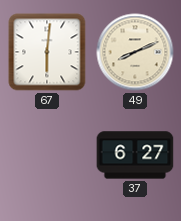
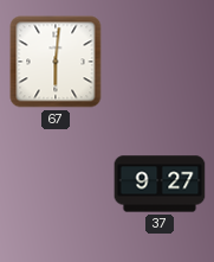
49: 8:11 -> none (135, 52)
37: 6:27 -> 9:27 (160, 184)
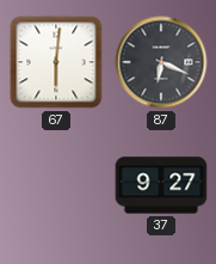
87: none -> 6:19 (161, 62)
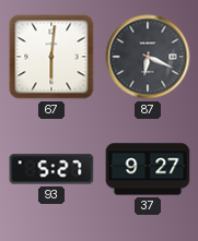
93: none -> 5:27 (51, 169)
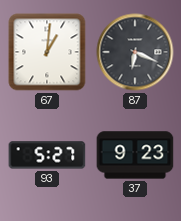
67: 6:01 -> 1:01 (47, 52)
37: 9:27 -> 9:23 (135, 155)
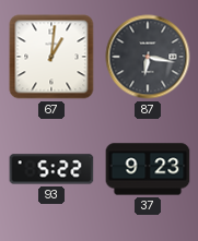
87: 6:19 -> 6:17 (148, 57)
93: 5:27 -> 5:22 (51, 169)
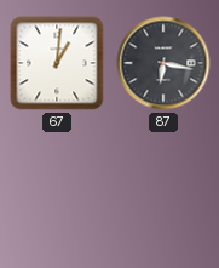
93: 5:22 -> none (51, 169)
37: 9:23 -> none (148, 169)
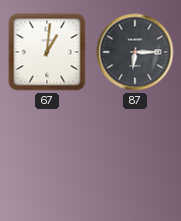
87: 6:17 -> 6:15 (135, 52)
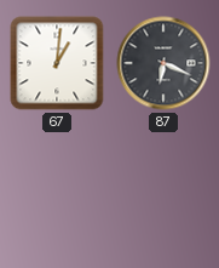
87: 6:15 -> 6:19 (163, 63)
